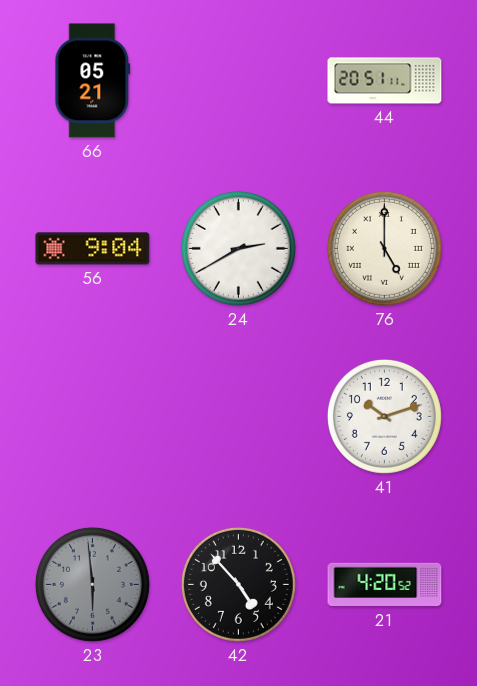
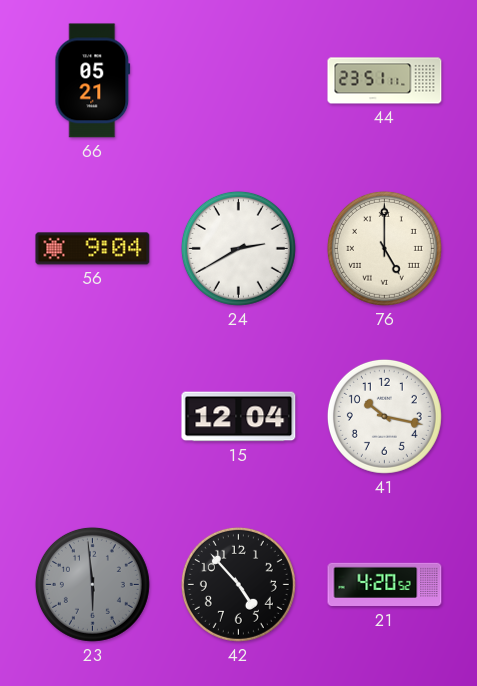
44: 20:51 -> 23:51 (385, 81)
15: none -> 12:04 (239, 417)
41: 10:12 -> 10:17 (384, 416)
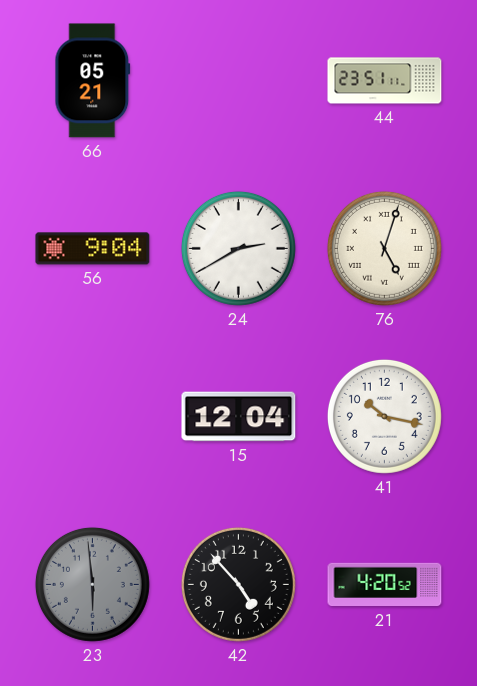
76: 5:00 -> 5:03 (384, 248)
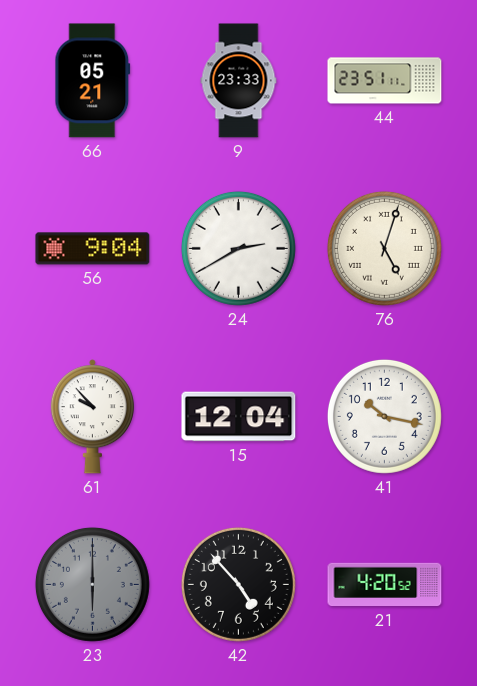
9: none -> 23:33 (239, 81)
61: none -> 9:53 (92, 417)
23: 5:59 -> 6:00 (92, 584)
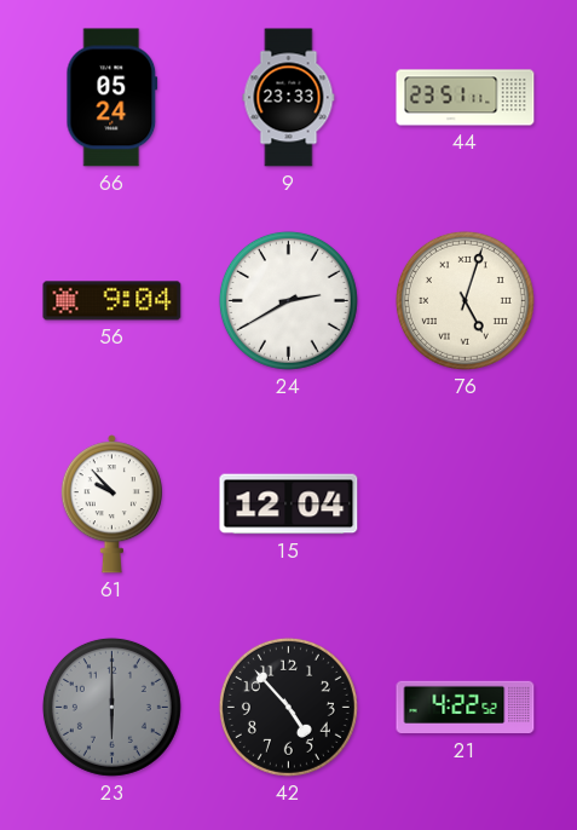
66: 05:21 -> 05:24 (112, 98)
41: 10:17 -> none (384, 416)
21: 4:20 -> 4:22 (466, 708)
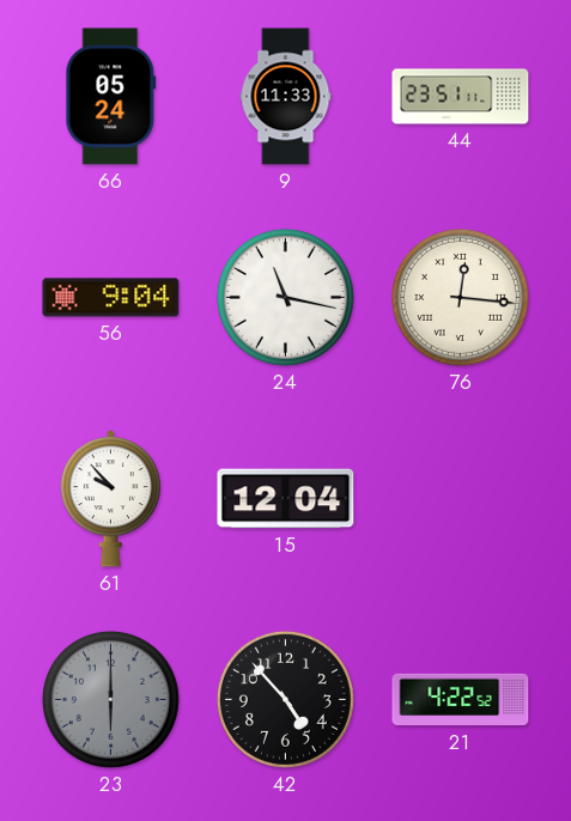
9: 23:33 -> 11:33 (286, 97)
24: 2:40 -> 11:17 (285, 297)
76: 5:03 -> 12:16 (460, 297)
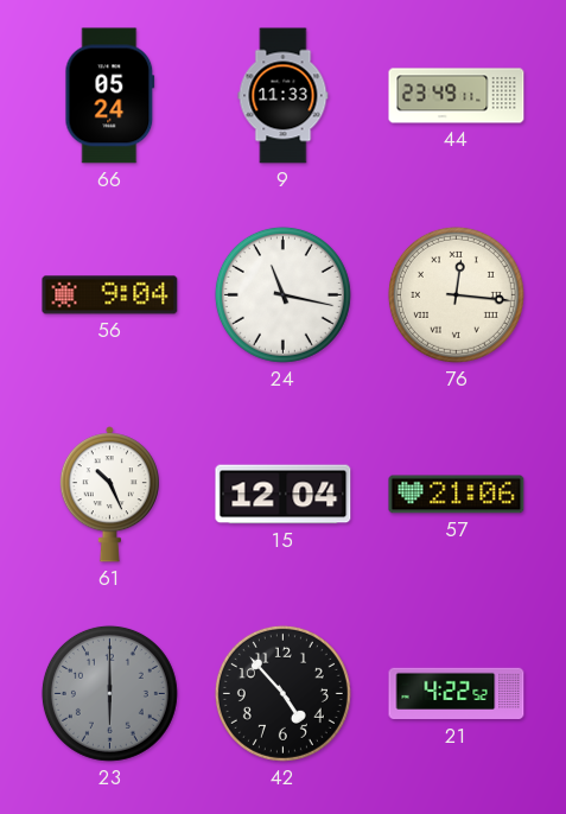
44: 23:51 -> 23:49 (457, 96)
61: 9:53 -> 10:26 (109, 495)
57: none -> 21:06 (457, 495)
